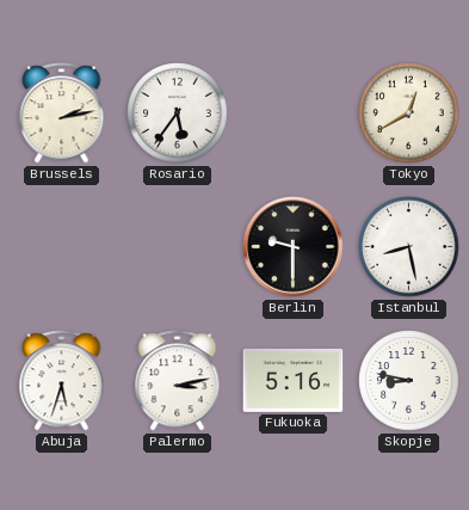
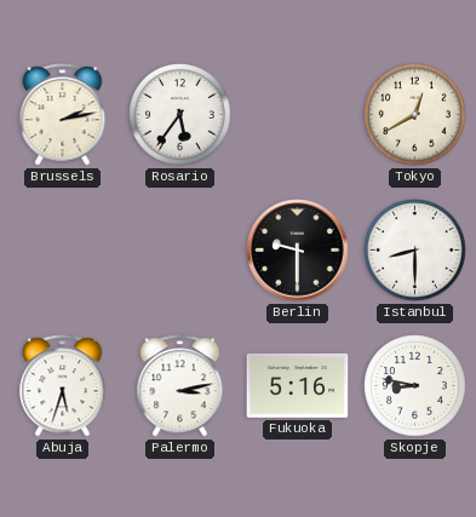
Istanbul: 8:28 -> 8:30 (415, 251)
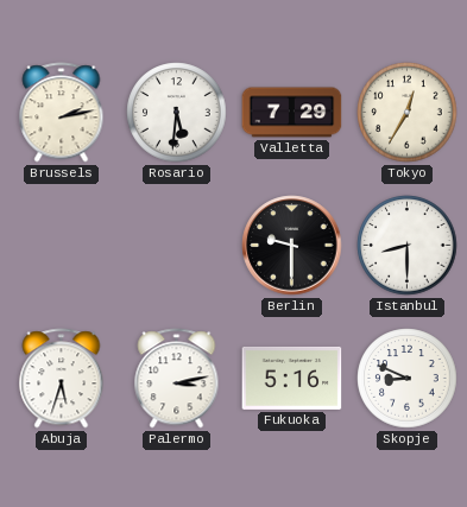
Rosario: 5:36 -> 5:31 (177, 113)
Valletta: none -> 7:29 (292, 113)
Tokyo: 12:40 -> 12:35 (408, 113)
Skopje: 8:47 -> 8:49 (408, 379)
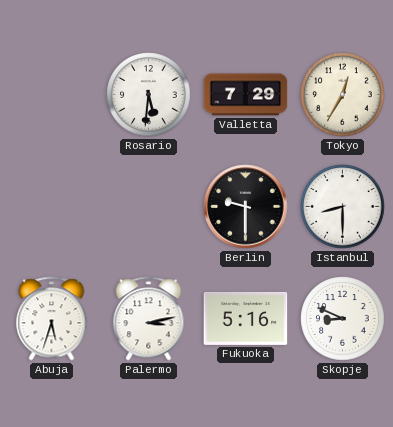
Brussels: 2:13 -> none (62, 113)
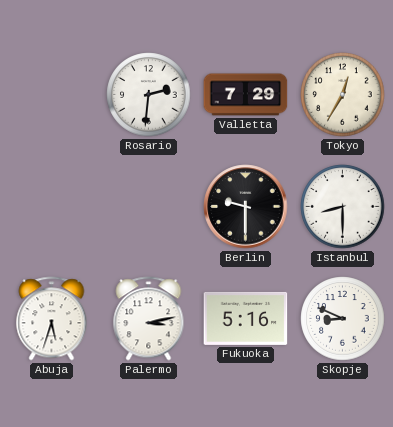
Rosario: 5:31 -> 2:31 (149, 95)
